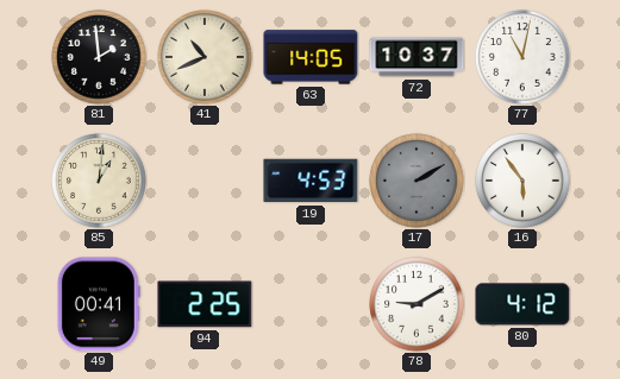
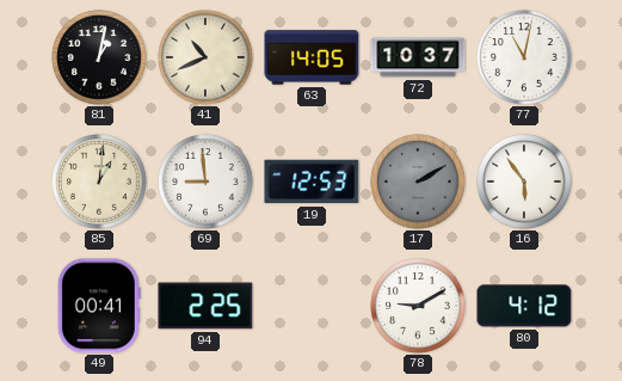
81: 1:59 -> 1:02 (99, 57)
69: none -> 8:59 (205, 182)
19: 4:53 -> 12:53 (312, 182)
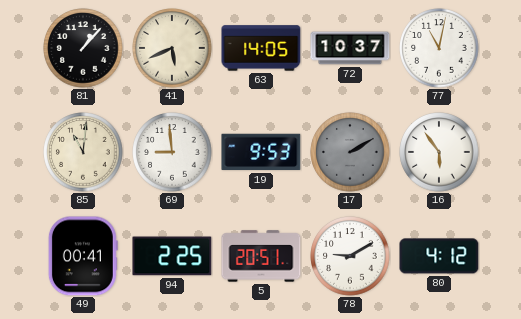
81: 1:02 -> 1:07 (83, 48)
41: 10:41 -> 5:41 (172, 48)
85: 1:01 -> 11:01 (83, 152)
19: 12:53 -> 9:53 (261, 152)
5: none -> 20:51 (261, 256)
